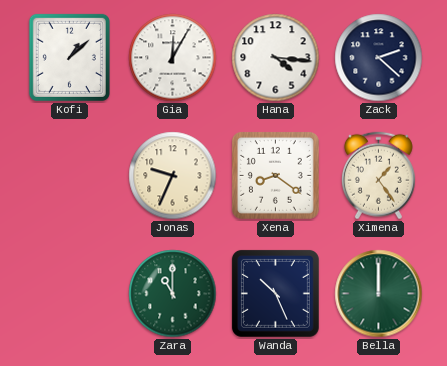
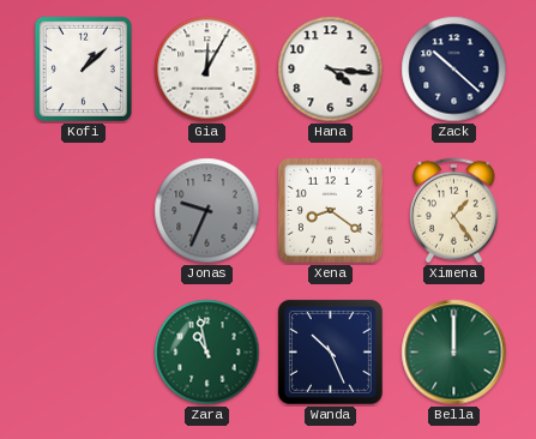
Zack: 2:22 -> 10:22 (454, 70)
Jonas dial: cream -> grey (207, 211)
Zara: 11:00 -> 10:58 (207, 353)
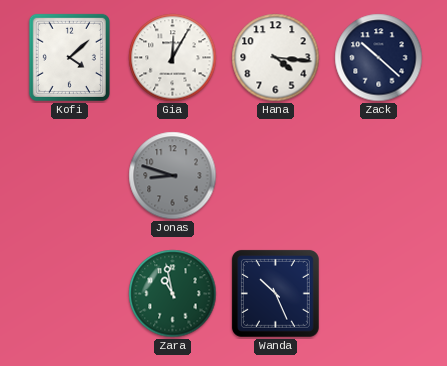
Kofi: 1:08 -> 4:08 (69, 57)
Jonas: 9:34 -> 8:48 (173, 176)
Xena: 8:21 -> none (330, 210)
Ximena: 1:24 -> none (453, 211)
Bella: 12:00 -> none (454, 353)
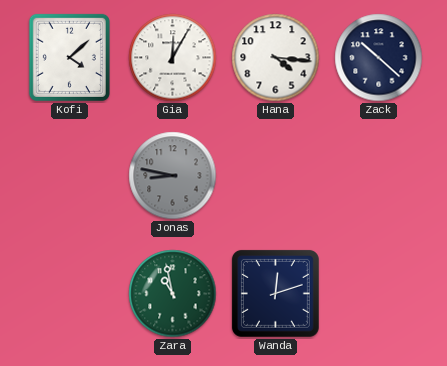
Jonas: 8:48 -> 8:47 (173, 176)
Wanda: 10:26 -> 12:12 (275, 293)
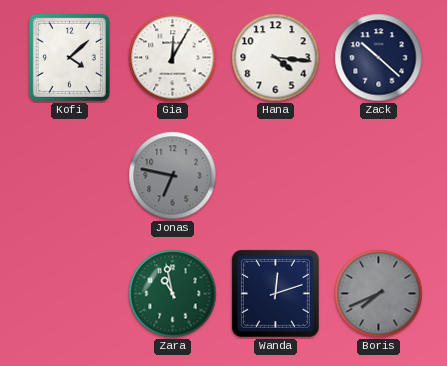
Jonas: 8:47 -> 6:47 (173, 176)
Boris: none -> 7:41 (379, 294)
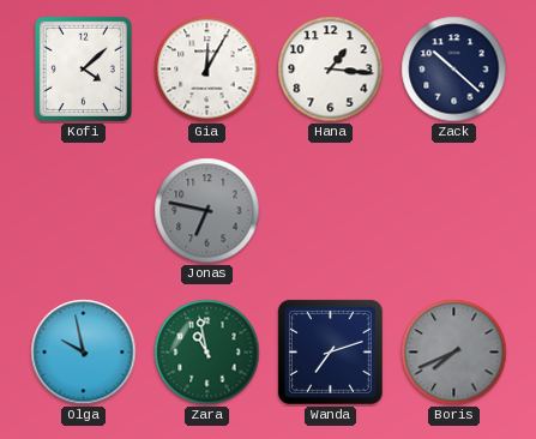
Hana: 4:16 -> 1:16 (331, 70)
Olga: none -> 9:58 (84, 353)
Wanda: 12:12 -> 7:12 (330, 351)
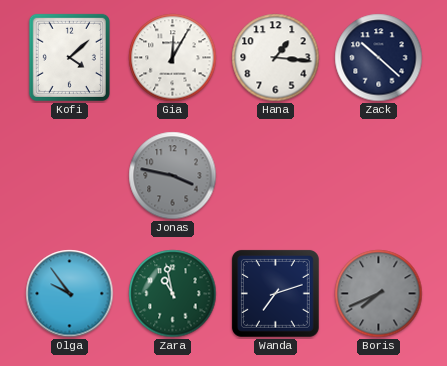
Jonas: 6:47 -> 3:47 (173, 176)
Olga: 9:58 -> 9:54 (70, 294)
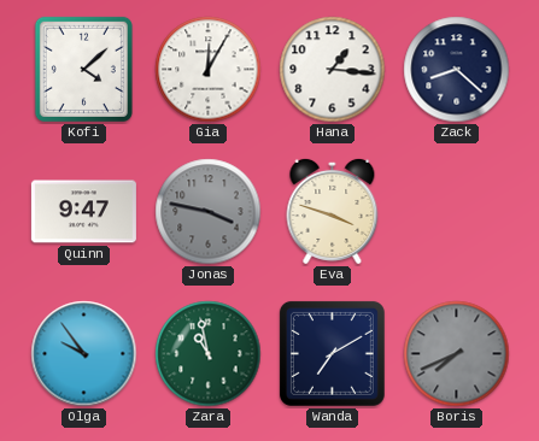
Zack: 10:22 -> 8:22 (457, 70)
Quinn: none -> 9:47 (83, 212)
Eva: none -> 3:48 (333, 211)
Wanda: 7:12 -> 7:10 (332, 353)
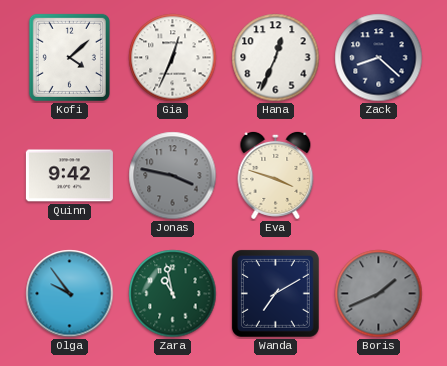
Gia: 12:05 -> 12:34 (173, 58)
Hana: 1:16 -> 12:34 (276, 58)
Quinn: 9:47 -> 9:42 (69, 176)
Boris: 7:41 -> 1:41 (379, 294)
